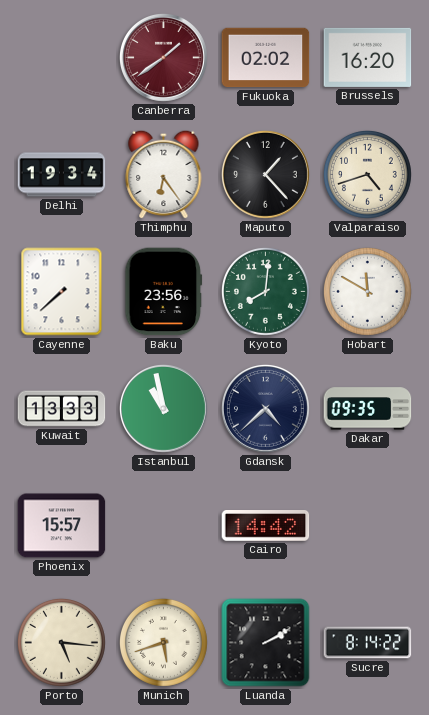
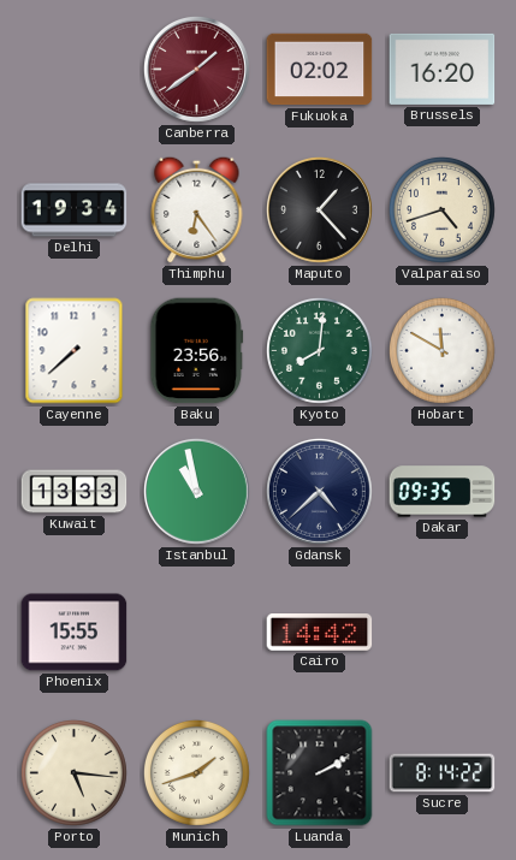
Phoenix: 15:57 -> 15:55 (75, 633)
Munich: 5:42 -> 1:42 (196, 772)
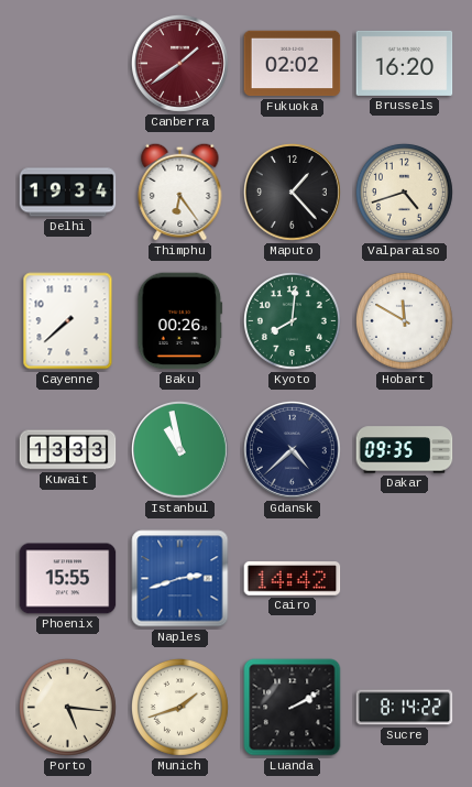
Baku: 23:56 -> 00:26 (180, 321)
Naples: none -> 2:42 (180, 579)
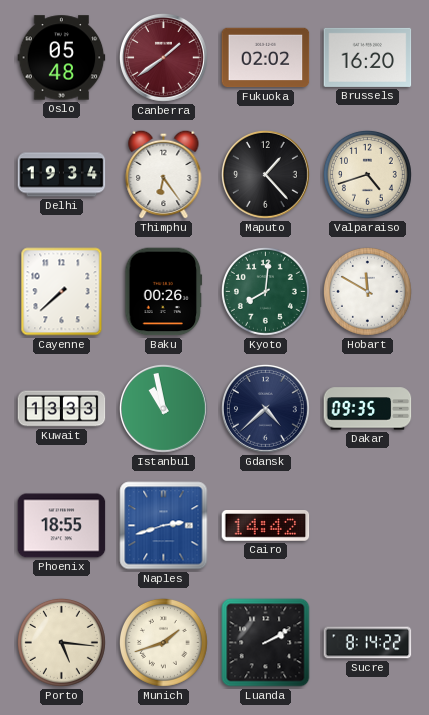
Oslo: none -> 05:48 (62, 58)
Phoenix: 15:55 -> 18:55 (62, 526)
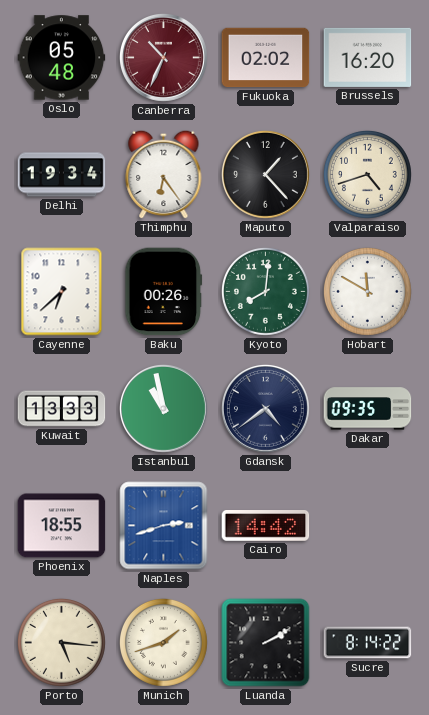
Canberra: 1:39 -> 10:34 (164, 58)
Cayenne: 7:38 -> 6:38 (62, 292)
Gdansk: 4:38 -> 4:39 (266, 409)
